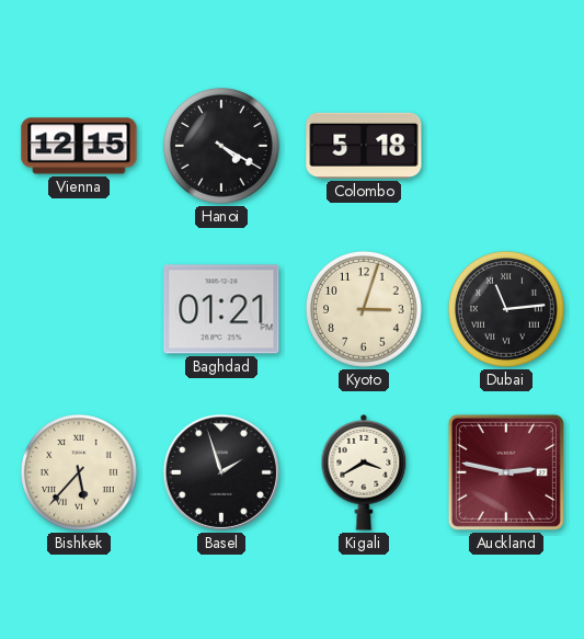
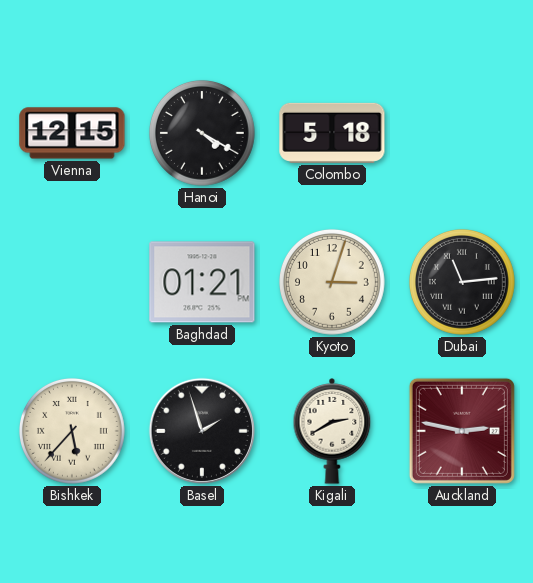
Kigali: 3:40 -> 2:40 (332, 431)
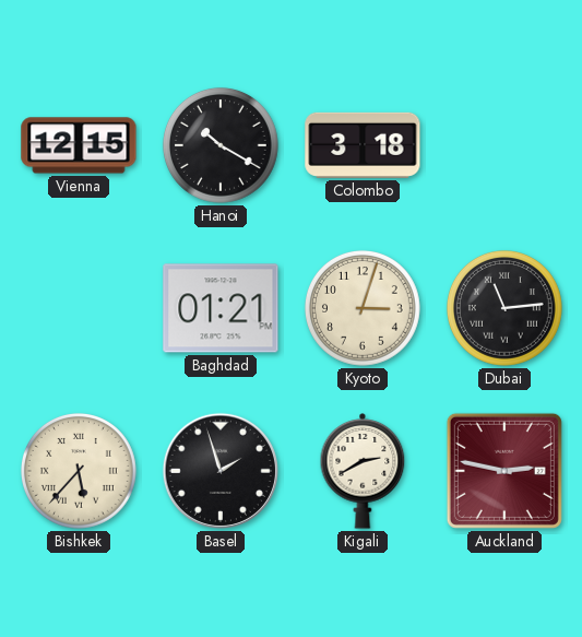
Hanoi: 4:20 -> 10:20 (221, 145)
Colombo: 5:18 -> 3:18 (363, 145)
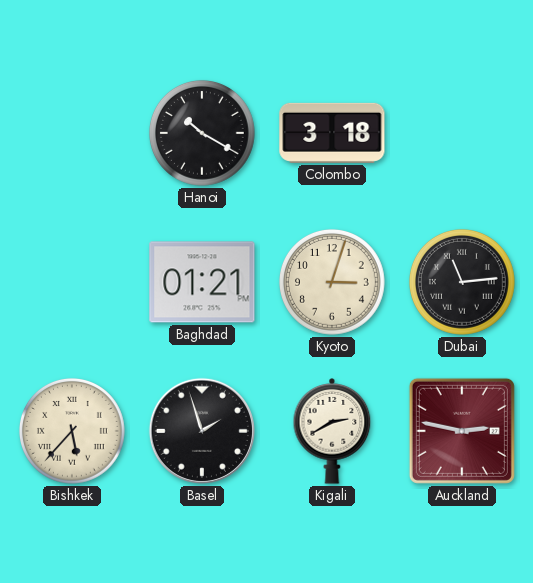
Vienna: 12:15 -> none (79, 145)
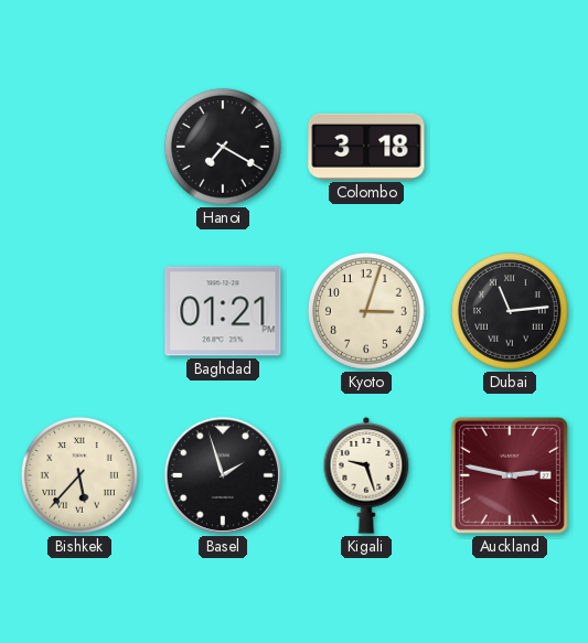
Hanoi: 10:20 -> 7:20 (223, 147)
Kigali: 2:40 -> 9:27 (366, 475)
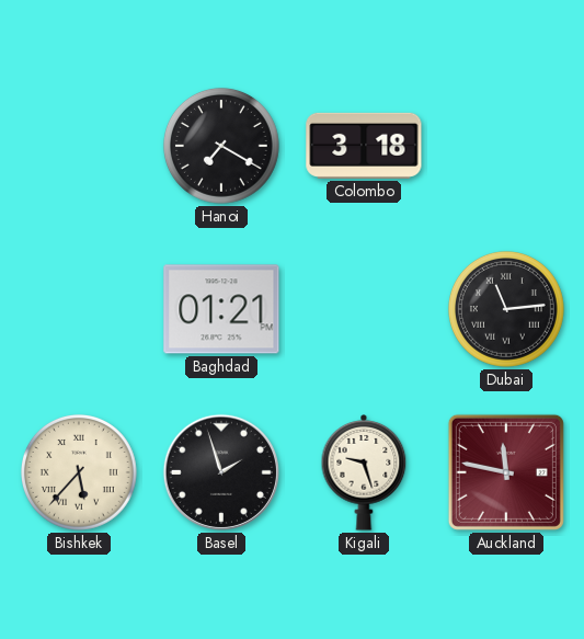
Kyoto: 3:03 -> none (366, 311)
Auckland: 2:47 -> 11:47 (506, 472)
